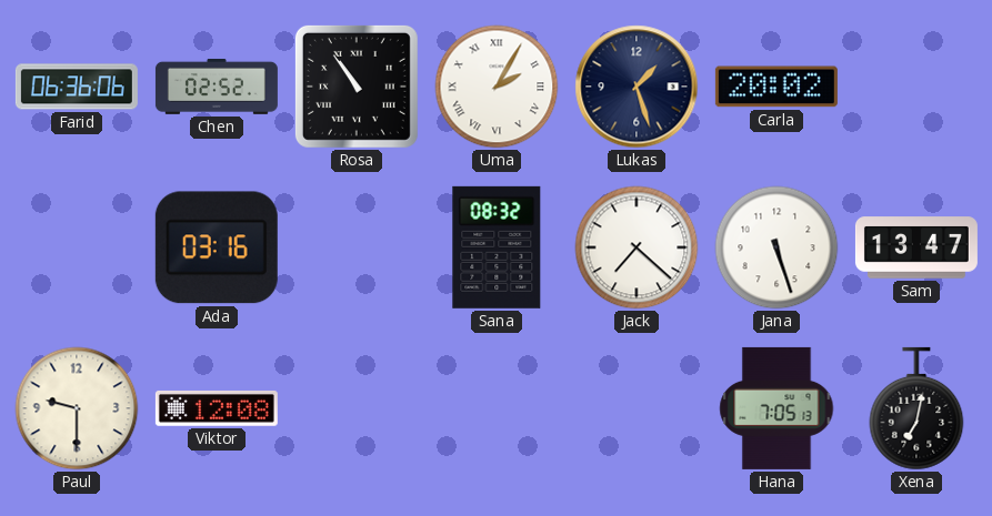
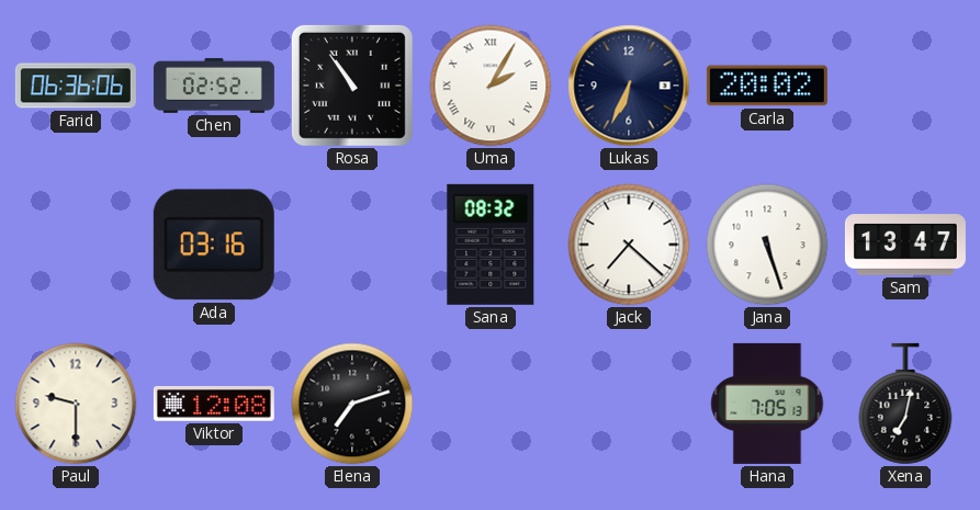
Lukas: 1:27 -> 6:34 (629, 86)
Elena: none -> 7:12 (352, 404)
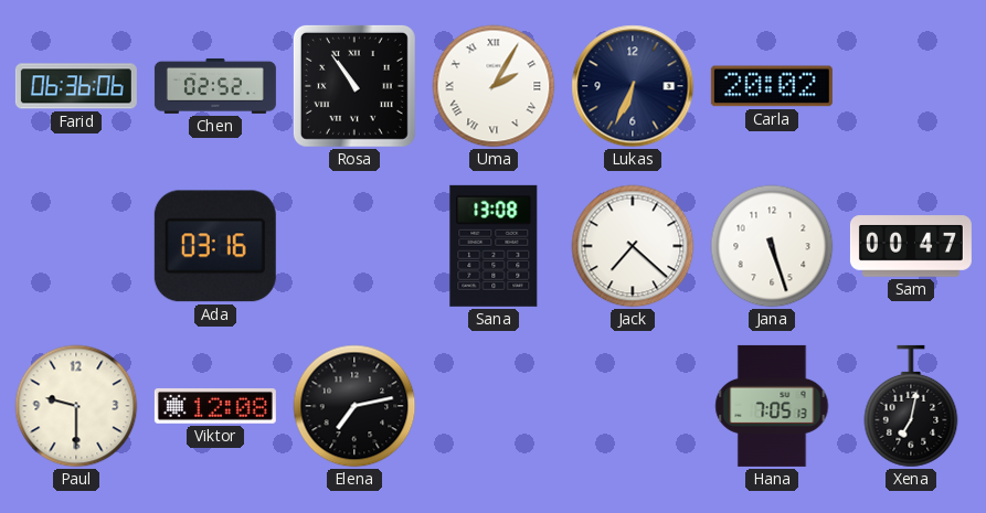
Sana: 08:32 -> 13:08 (494, 246)
Sam: 13:47 -> 00:47 (911, 246)
Elena: 7:12 -> 7:13 (354, 406)
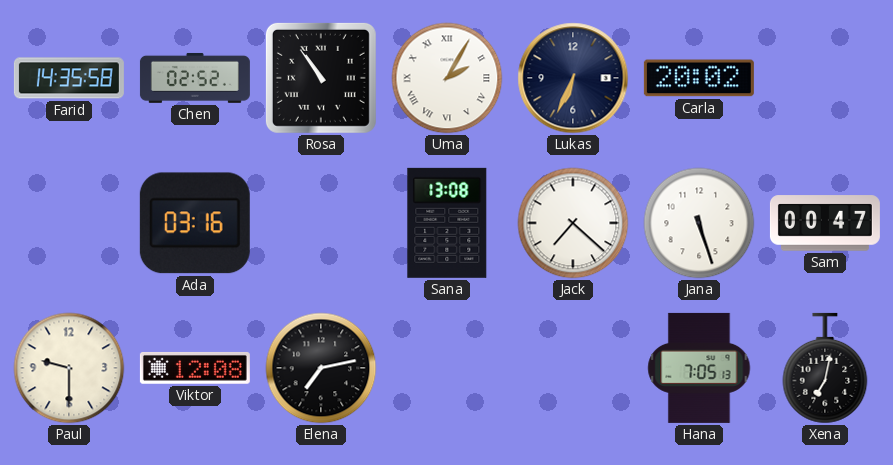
Farid: 06:36 -> 14:35 (69, 78)
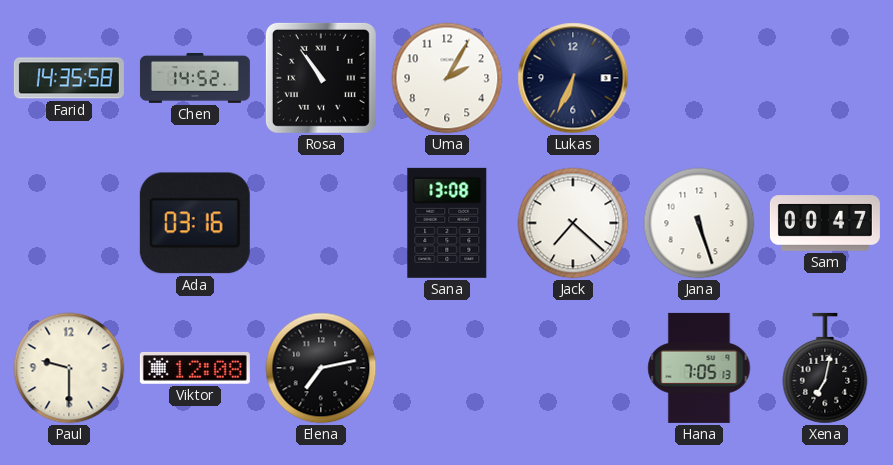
Chen: 02:52 -> 14:52 (195, 78)
Uma numerals: Roman -> Arabic (447, 78)
Carla: 20:02 -> none (699, 78)
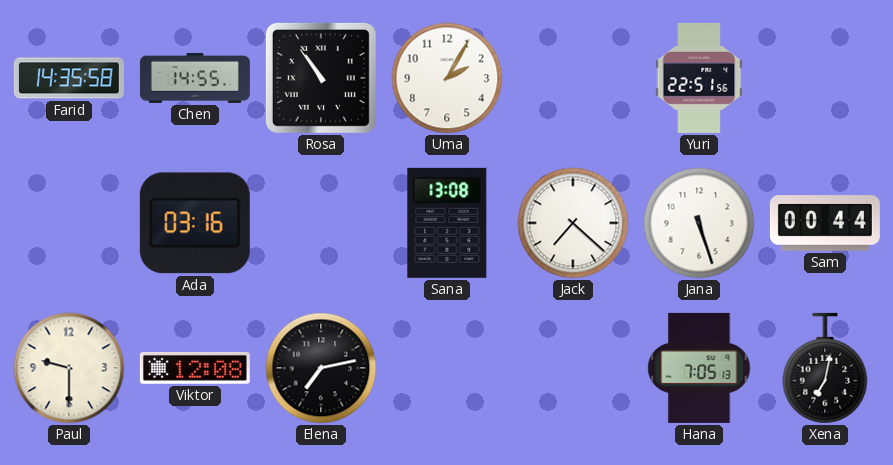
Chen: 14:52 -> 14:55 (195, 78)
Lukas: 6:34 -> none (573, 78)
Yuri: none -> 22:51 (699, 78)
Sam: 00:47 -> 00:44 (825, 223)
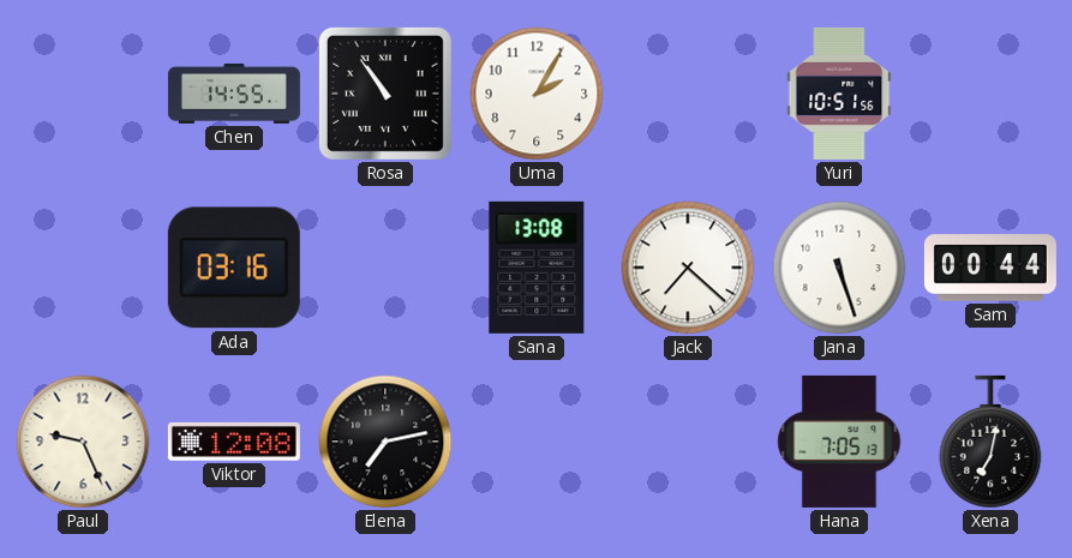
Farid: 14:35 -> none (69, 78)
Yuri: 22:51 -> 10:51 (839, 94)
Paul: 9:30 -> 9:26 (83, 442)
